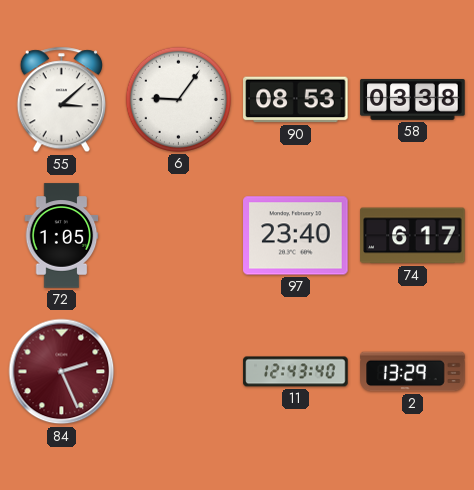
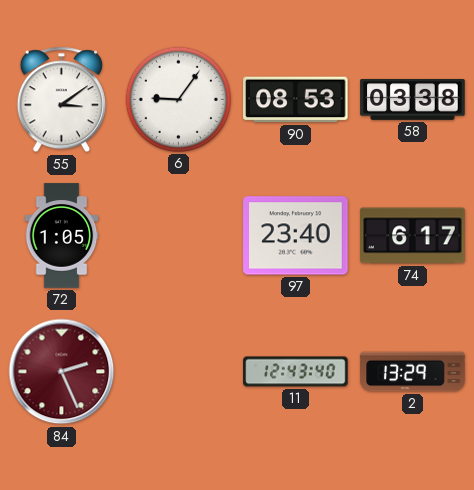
55: 3:08 -> 3:09 (61, 100)
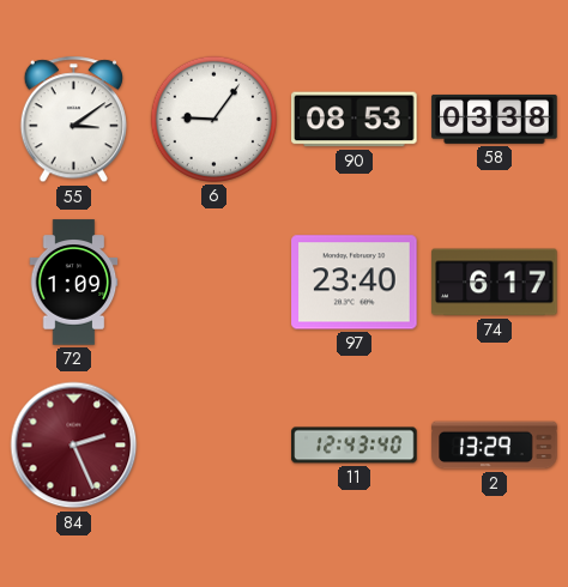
72: 1:05 -> 1:09 (74, 283)
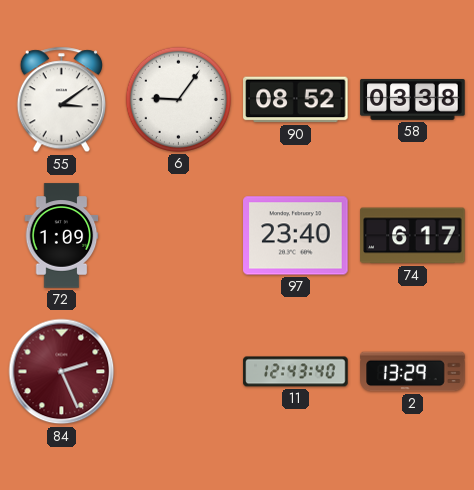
90: 08:53 -> 08:52 (296, 100)
